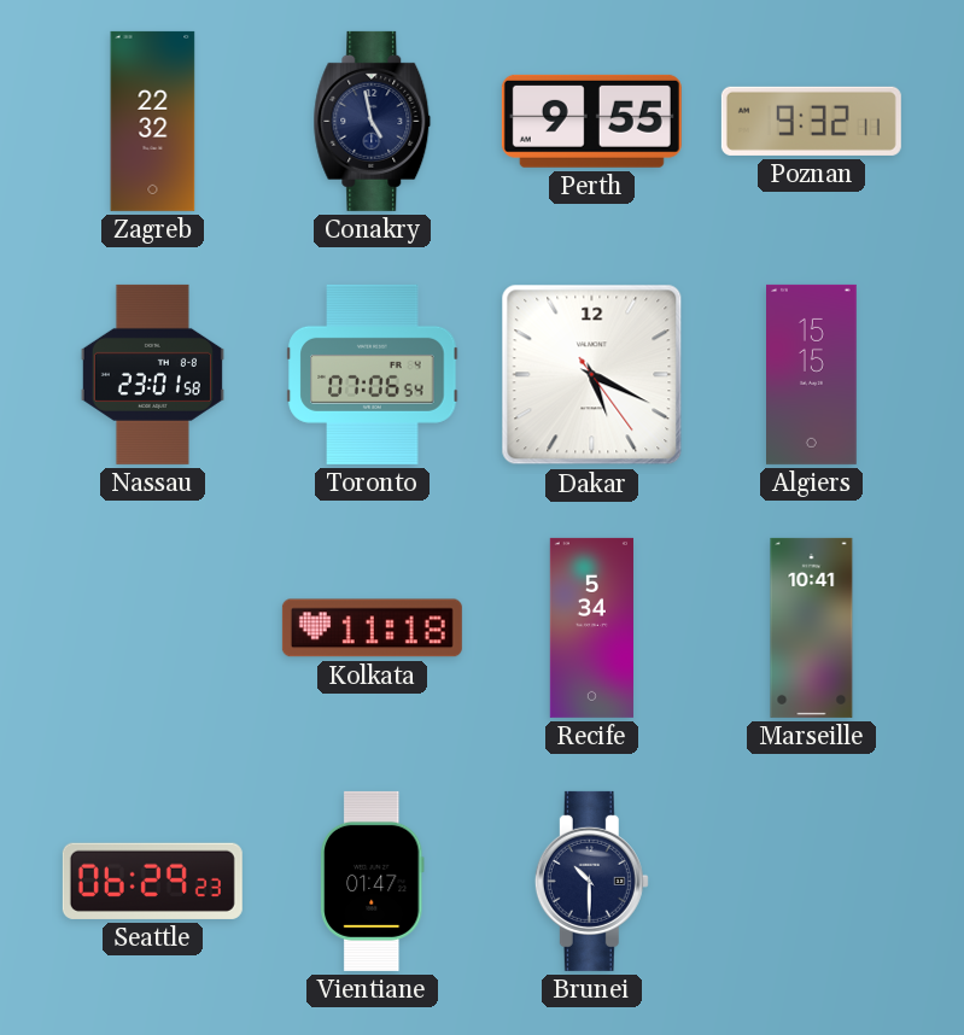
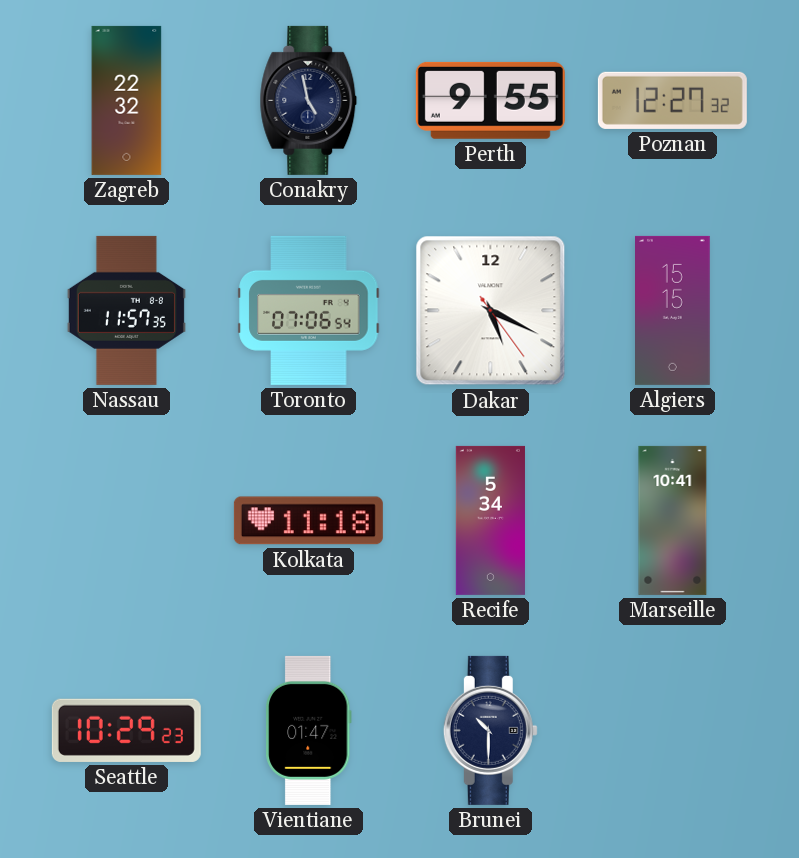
Poznan: 9:32 -> 12:27 (672, 100)
Nassau: 23:01 -> 11:57 (126, 310)
Seattle: 06:29 -> 10:29 (126, 730)
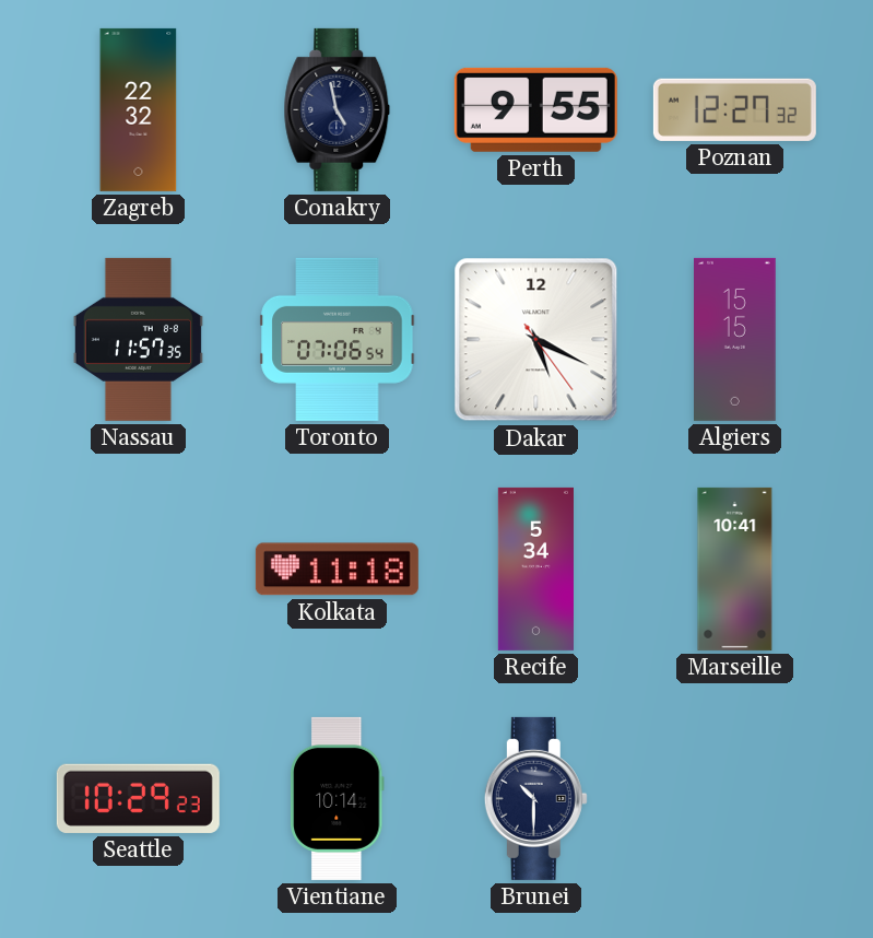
Vientiane: 01:47 -> 10:14 (338, 798)
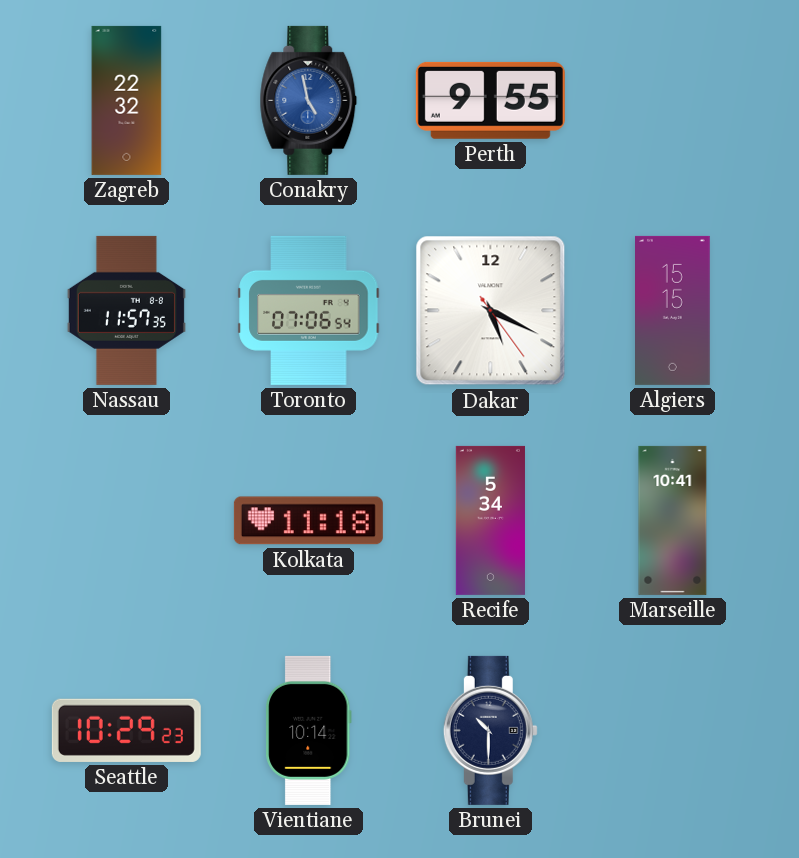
Conakry dial: navy -> blue (309, 100)
Poznan: 12:27 -> none (734, 109)
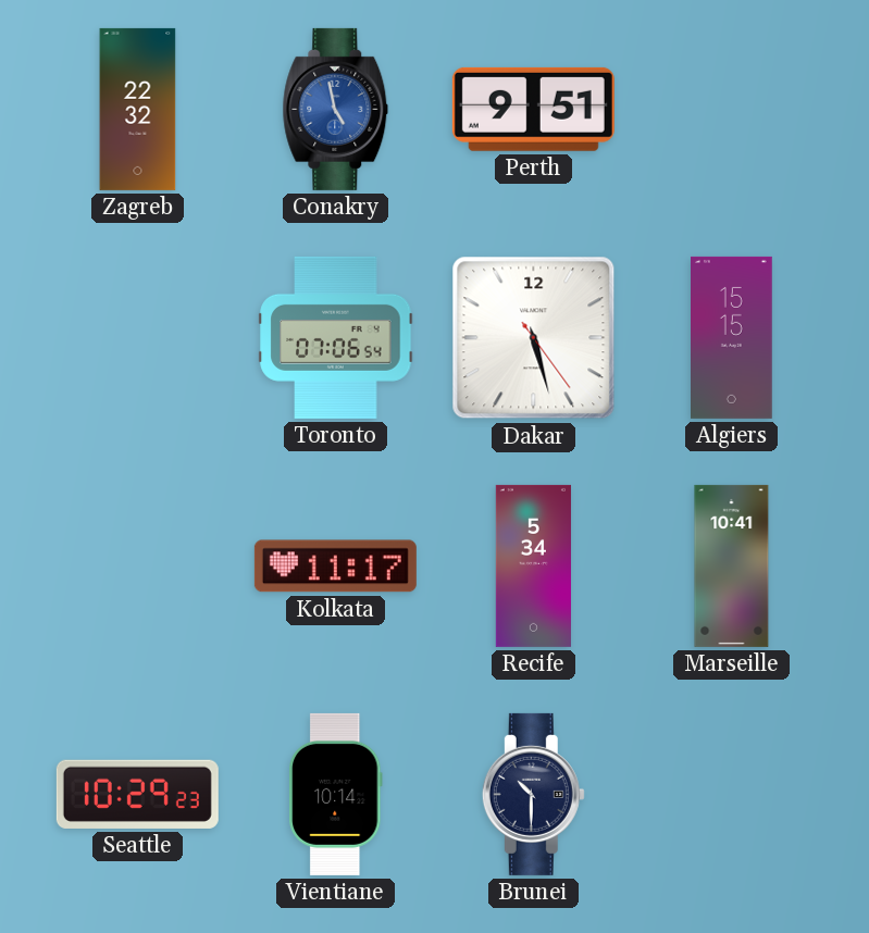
Perth: 9:55 -> 9:51 (533, 109)
Nassau: 11:57 -> none (126, 310)
Dakar: 5:19 -> 5:27 (534, 338)
Kolkata: 11:18 -> 11:17 (335, 567)
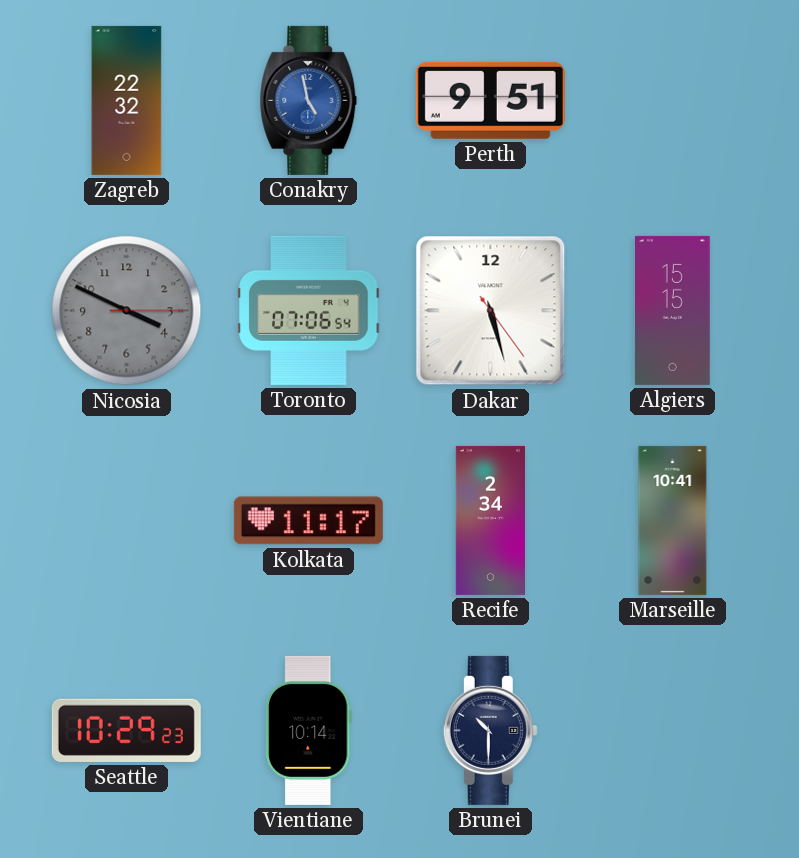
Nicosia: none -> 3:49 (127, 311)
Recife: 5:34 -> 2:34 (490, 520)
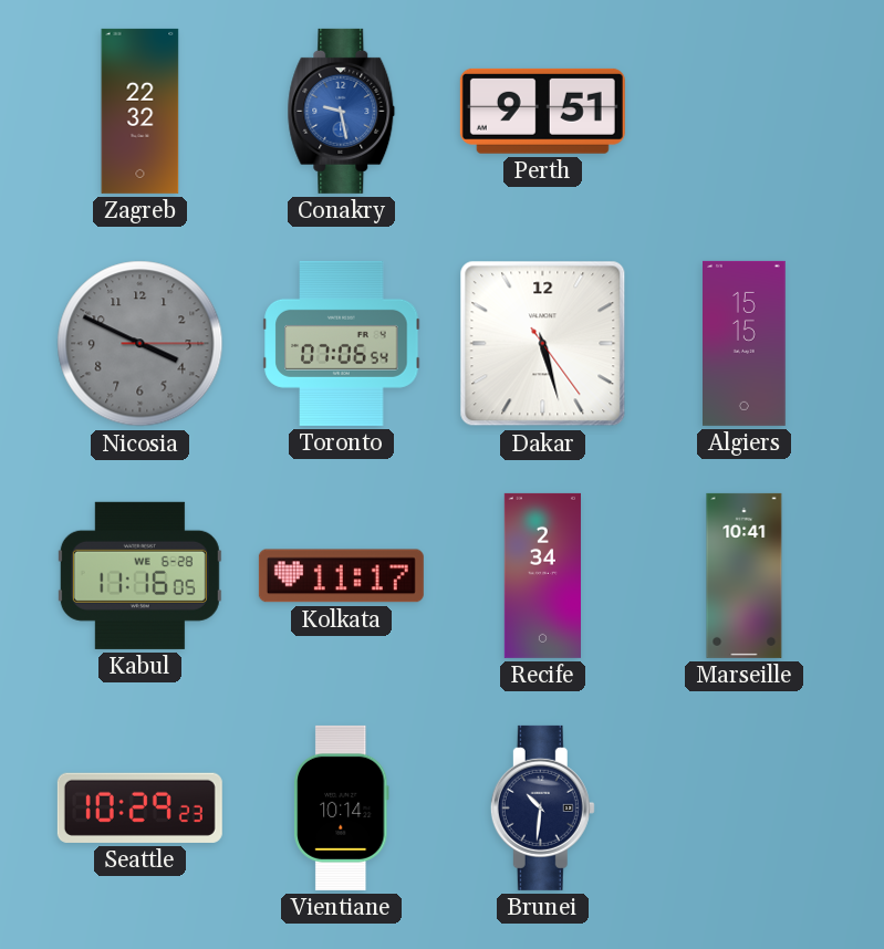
Conakry: 4:58 -> 9:28 (342, 111)
Kabul: none -> 11:16 (139, 575)
Brunei: 10:30 -> 10:31 (542, 807)
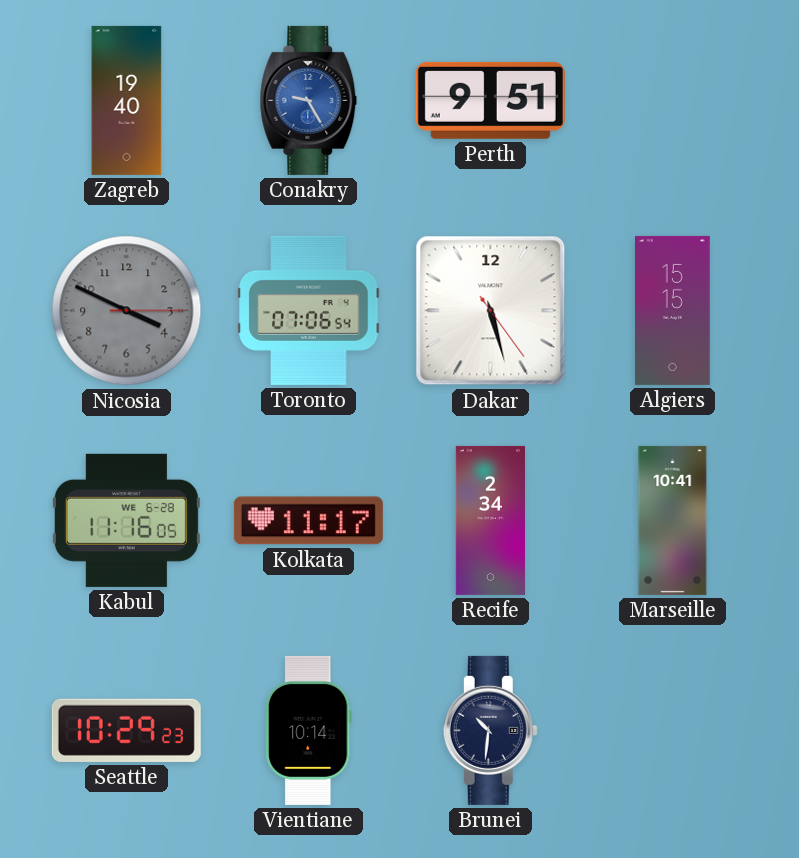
Zagreb: 22:32 -> 19:40 (127, 100)
Conakry: 9:28 -> 9:25 (309, 100)
